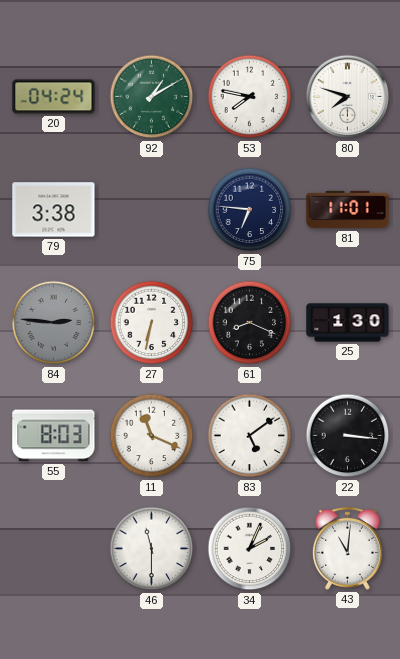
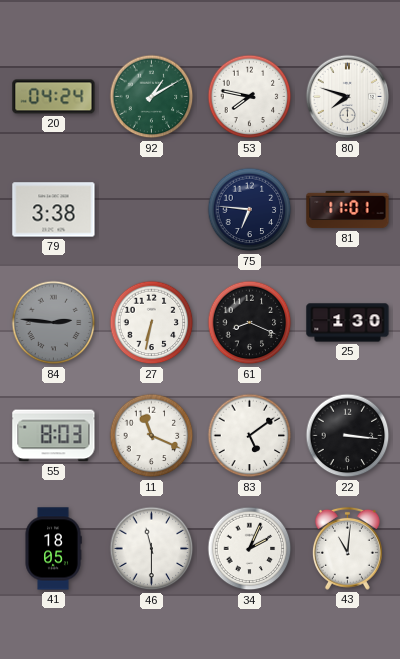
41: none -> 18:05 (53, 549)
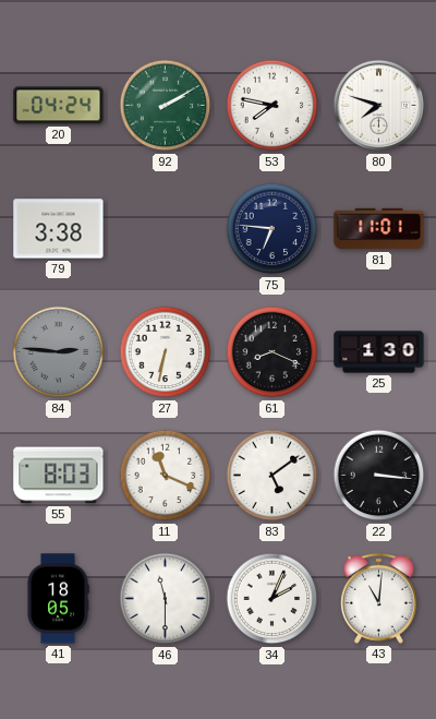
92: 1:10 -> 2:10 (166, 106)
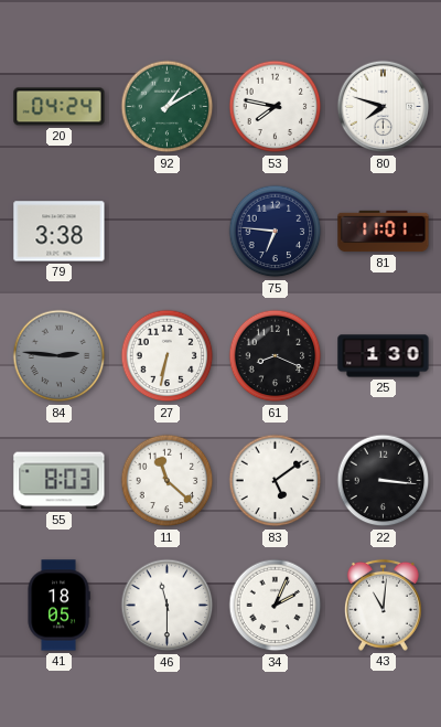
92: 2:10 -> 1:10 (168, 107)
11: 11:19 -> 11:22 (168, 481)
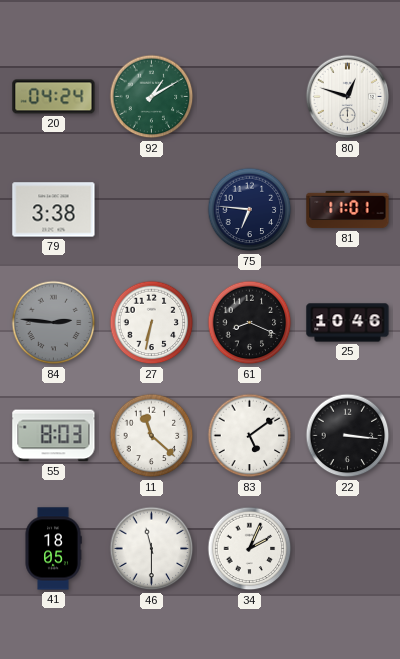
53: 7:47 -> none (276, 107)
80: 7:48 -> 12:48 (348, 97)
25: 1:30 -> 10:46 (348, 323)
43: 11:01 -> none (383, 605)
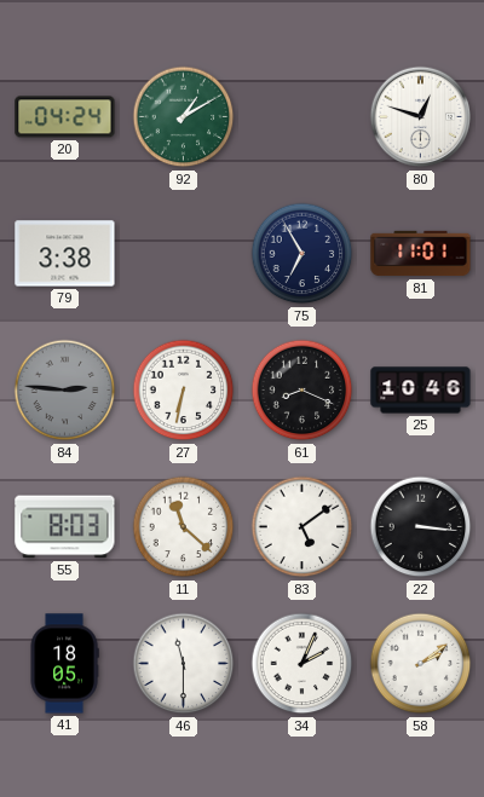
75: 6:46 -> 6:55 (302, 254)
58: none -> 2:09 (421, 664)
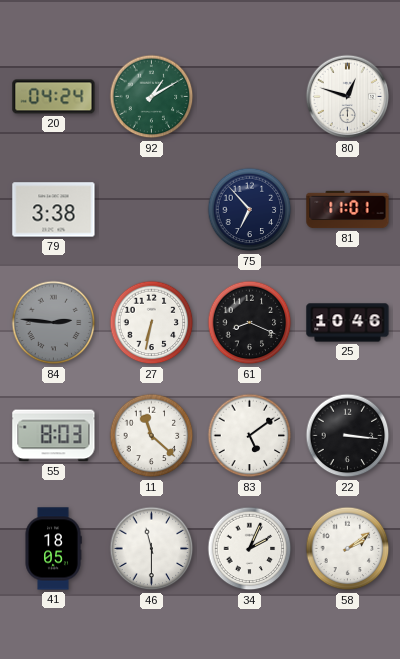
75: 6:55 -> 6:53 (250, 210)
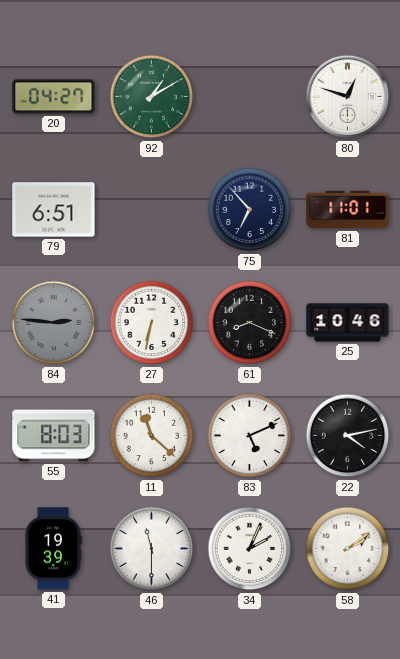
20: 04:24 -> 04:27 (54, 97)
79: 3:38 -> 6:51 (54, 210)
83: 5:09 -> 5:11 (250, 436)
22: 3:16 -> 4:13 (348, 436)
41: 18:05 -> 19:39 (53, 549)
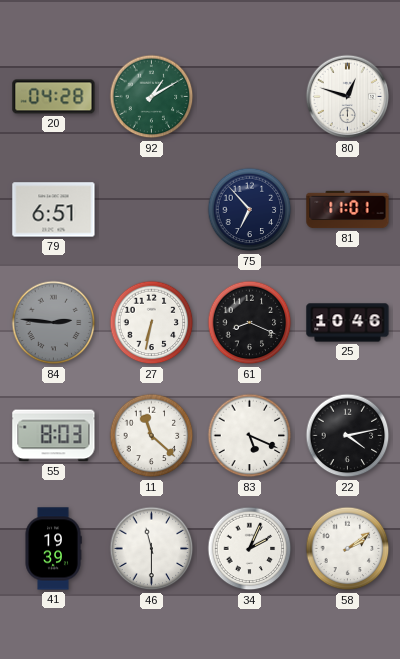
20: 04:27 -> 04:28 (54, 97)
83: 5:11 -> 5:19 (250, 436)
